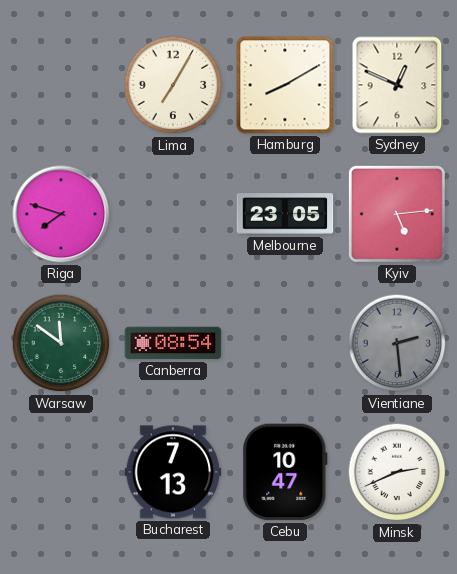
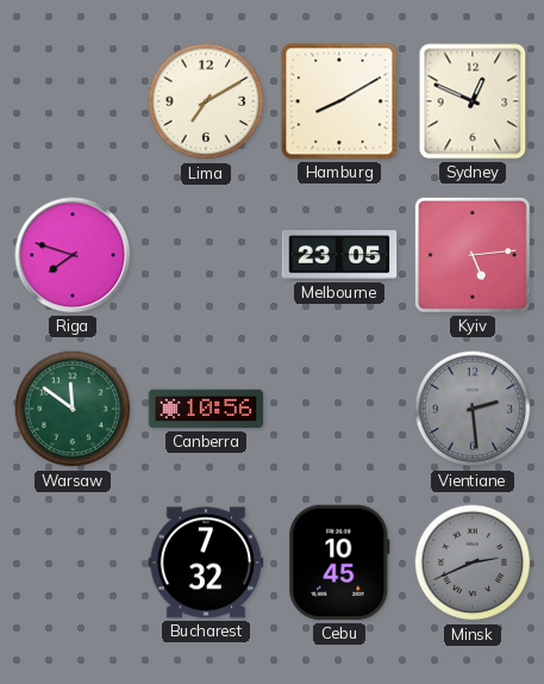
Lima: 7:05 -> 7:10 (206, 101)
Canberra: 08:54 -> 10:56 (206, 409)
Bucharest: 7:13 -> 7:32 (206, 562)
Cebu: 10:47 -> 10:45 (339, 562)
Minsk dial: white -> grey (473, 562)
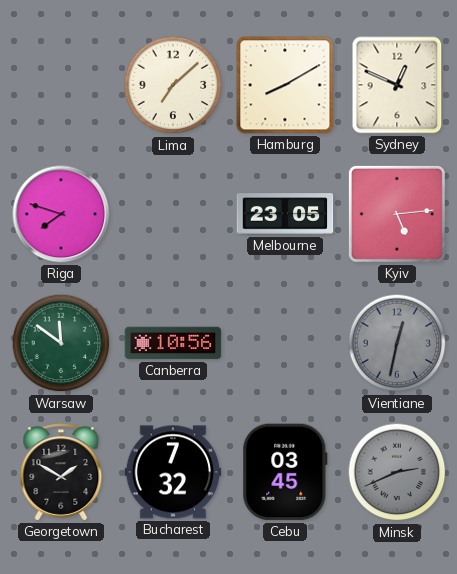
Lima: 7:10 -> 7:08 (173, 85)
Vientiane: 2:29 -> 12:32 (397, 343)
Georgetown: none -> 1:50 (61, 472)
Cebu: 10:45 -> 03:45 (285, 472)
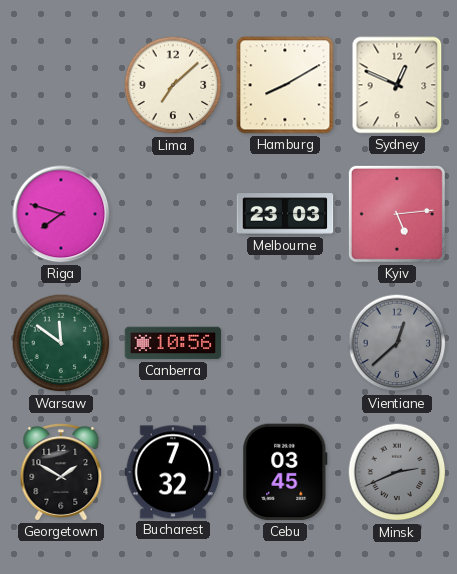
Melbourne: 23:05 -> 23:03 (285, 214)
Vientiane: 12:32 -> 12:38 (397, 343)
